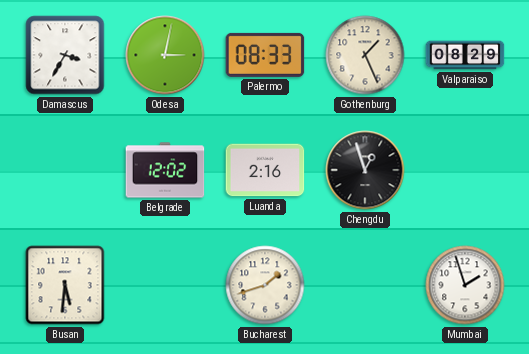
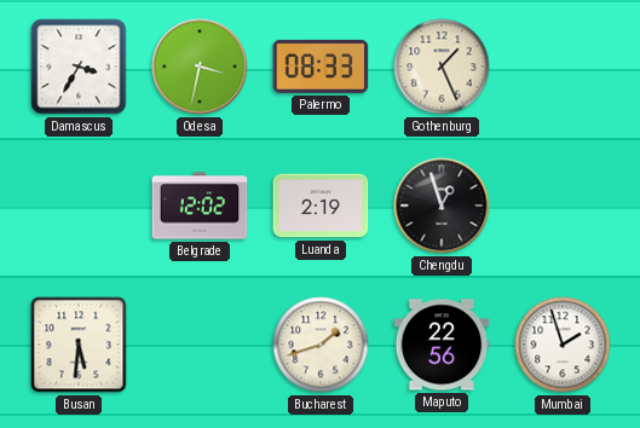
Odesa: 3:02 -> 3:32 (200, 66)
Valparaiso: 08:29 -> none (465, 55)
Luanda: 2:16 -> 2:19 (321, 206)
Maputo: none -> 22:56 (442, 345)
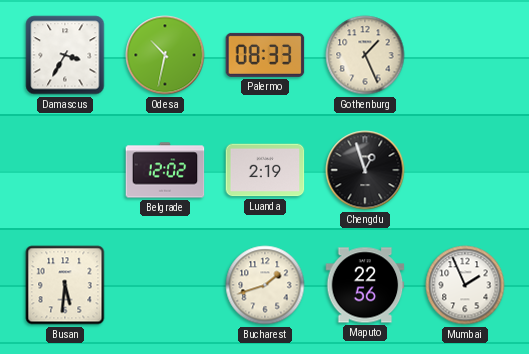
Odesa: 3:32 -> 10:32 (165, 55)
Mumbai: 1:57 -> 1:56 (465, 285)
